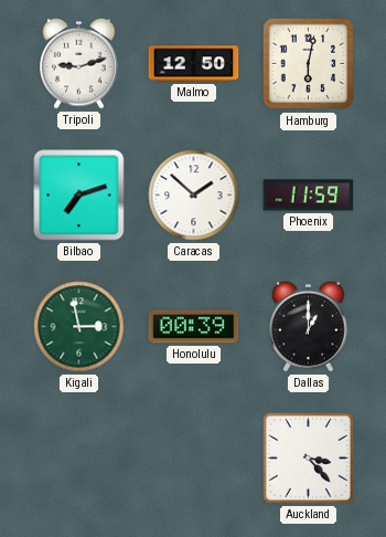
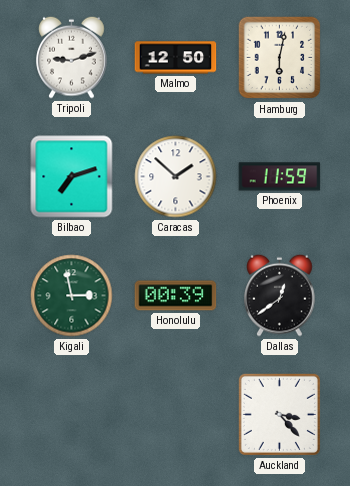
Dallas: 1:00 -> 12:39 (280, 295)
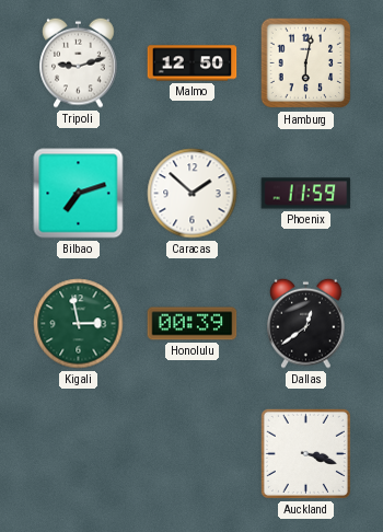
Auckland: 3:23 -> 3:18 (305, 453)
